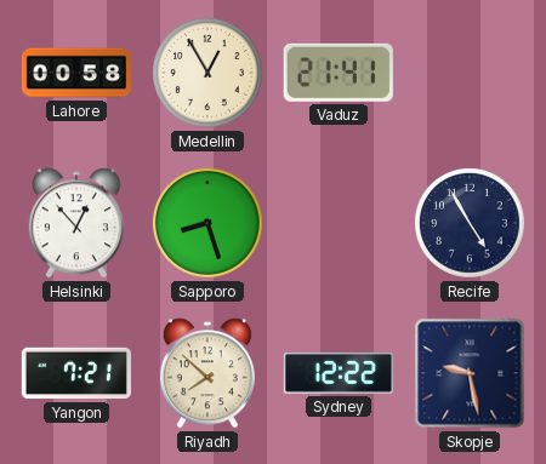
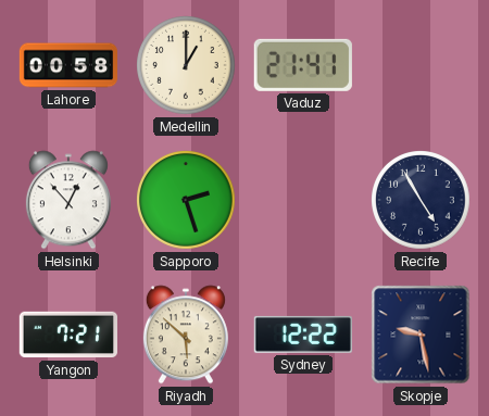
Medellin: 12:55 -> 1:00 (187, 66)
Sapporo: 8:27 -> 2:27 (187, 201)
Riyadh: 7:52 -> 5:52 (186, 335)
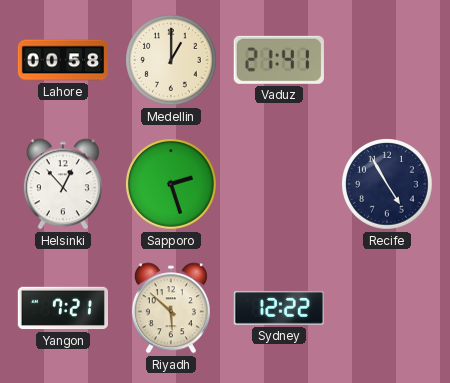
Skopje: 9:28 -> none (421, 335)
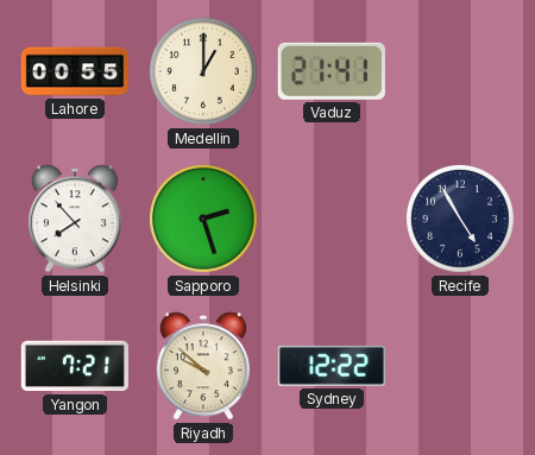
Lahore: 00:58 -> 00:55 (74, 71)
Helsinki: 12:53 -> 7:53 (75, 219)
Riyadh: 5:52 -> 9:52 (203, 366)
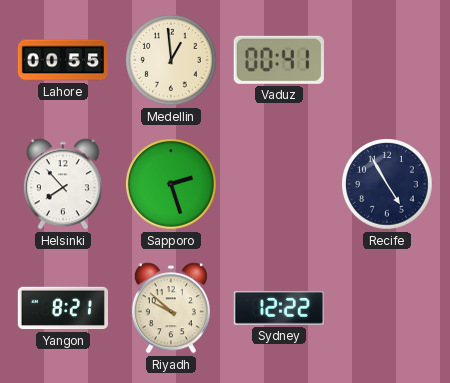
Medellin: 1:00 -> 12:59 (172, 61)
Vaduz: 21:41 -> 00:41 (279, 60)
Yangon: 7:21 -> 8:21 (62, 308)
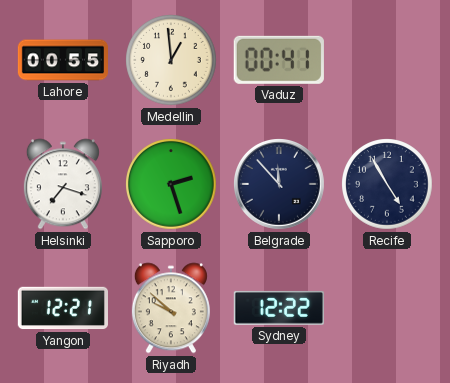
Helsinki: 7:53 -> 7:18 (63, 184)
Belgrade: none -> 11:53 (280, 185)
Yangon: 8:21 -> 12:21 (62, 308)
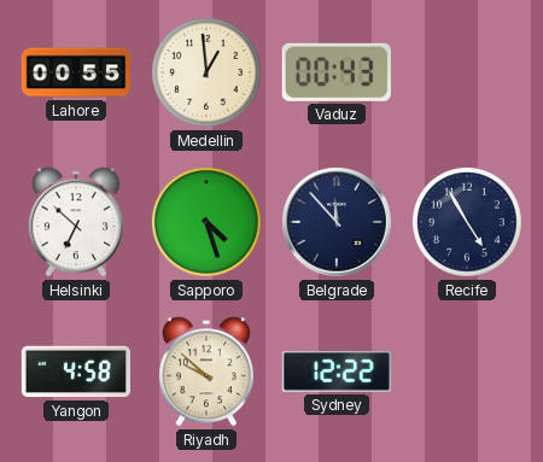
Vaduz: 00:41 -> 00:43 (337, 72)
Helsinki: 7:18 -> 6:52 (76, 222)
Sapporo: 2:27 -> 4:27 (208, 223)
Yangon: 12:21 -> 4:58 (75, 372)
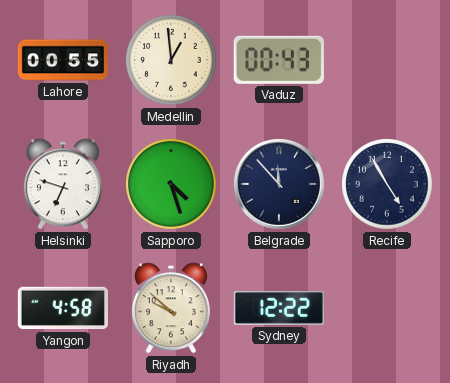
Helsinki: 6:52 -> 6:48 (63, 184)
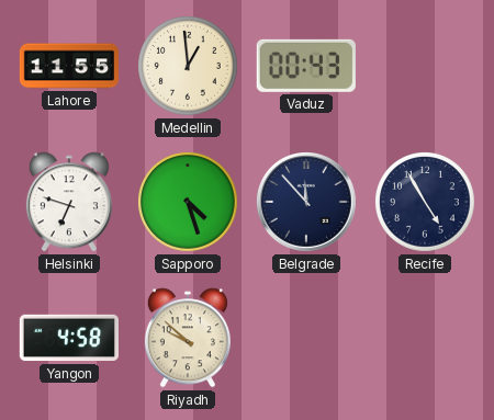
Lahore: 00:55 -> 11:55 (68, 66)
Sydney: 12:22 -> none (279, 308)
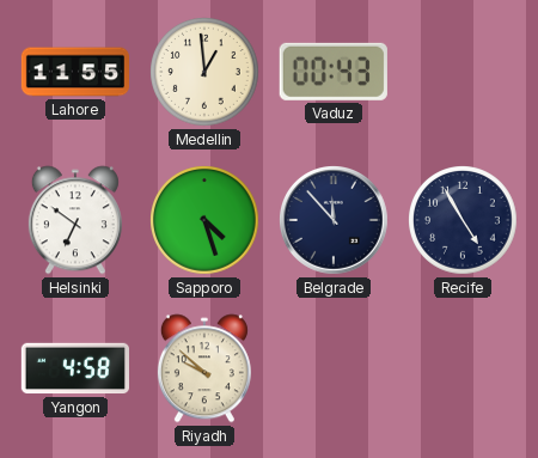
Helsinki: 6:48 -> 6:51 (75, 220)
